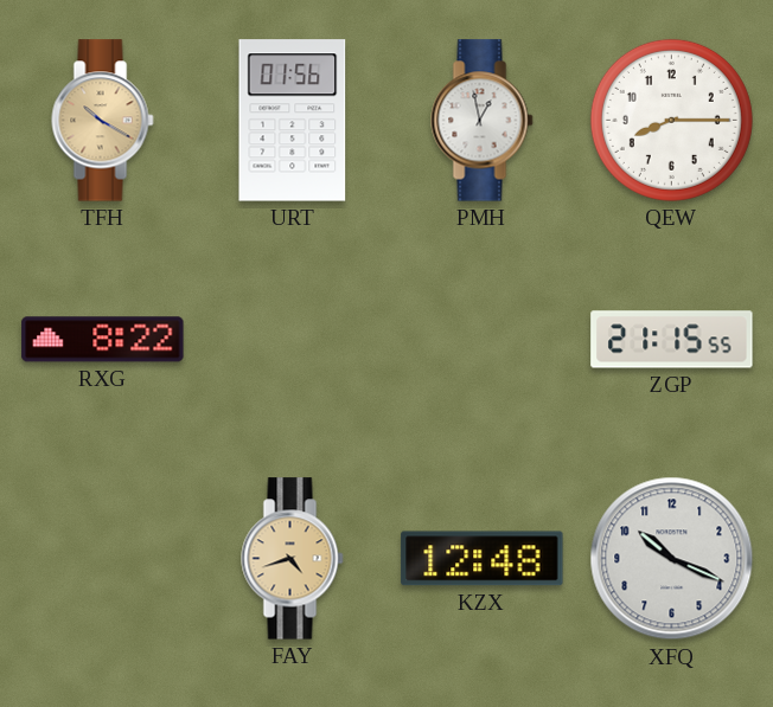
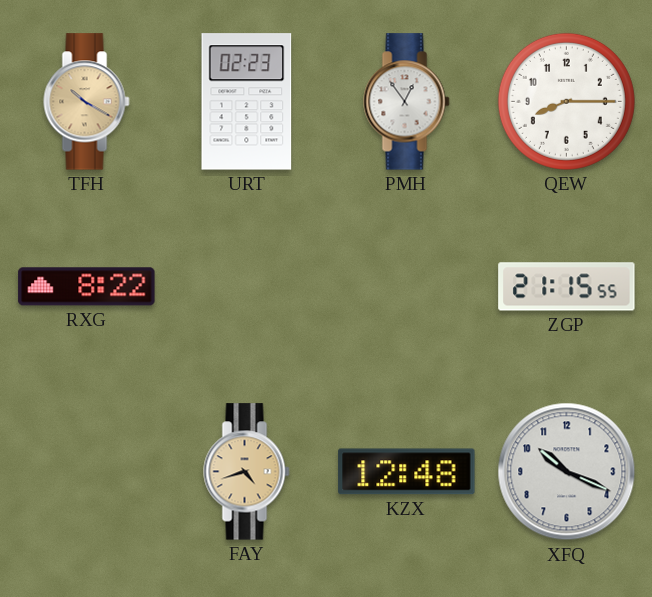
URT: 01:56 -> 02:23 (247, 102)
PMH: 12:58 -> 12:54 (407, 102)
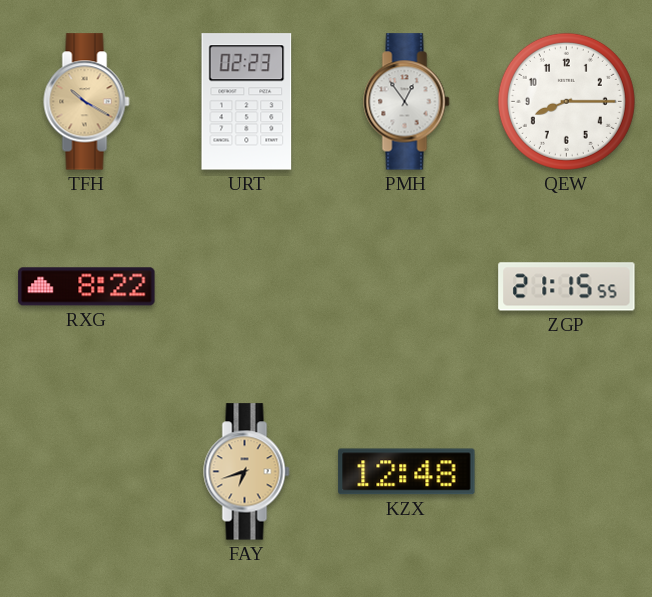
FAY: 4:42 -> 6:42 (247, 472)
XFQ: 10:19 -> none (567, 472)
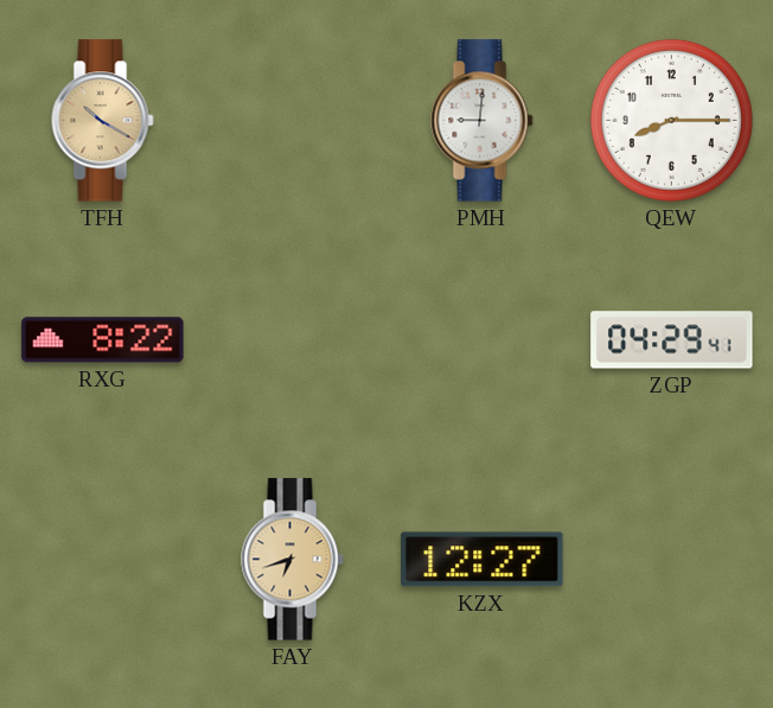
URT: 02:23 -> none (247, 102)
PMH: 12:54 -> 9:01 (483, 121)
ZGP: 21:15 -> 04:29 (672, 340)
KZX: 12:48 -> 12:27 (483, 560)
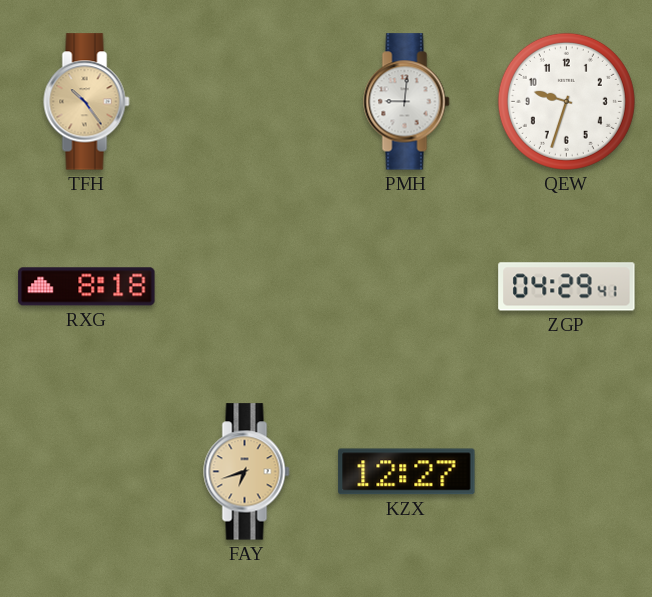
TFH: 10:20 -> 10:24 (87, 102)
QEW: 8:15 -> 9:33 (566, 101)
RXG: 8:22 -> 8:18 (87, 287)
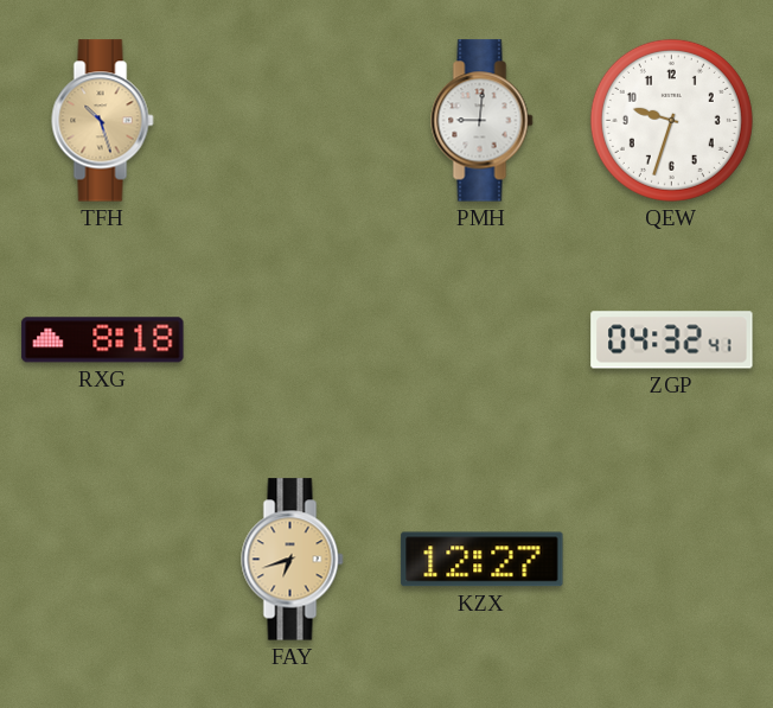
TFH: 10:24 -> 10:27 (103, 121)
ZGP: 04:29 -> 04:32 (672, 340)
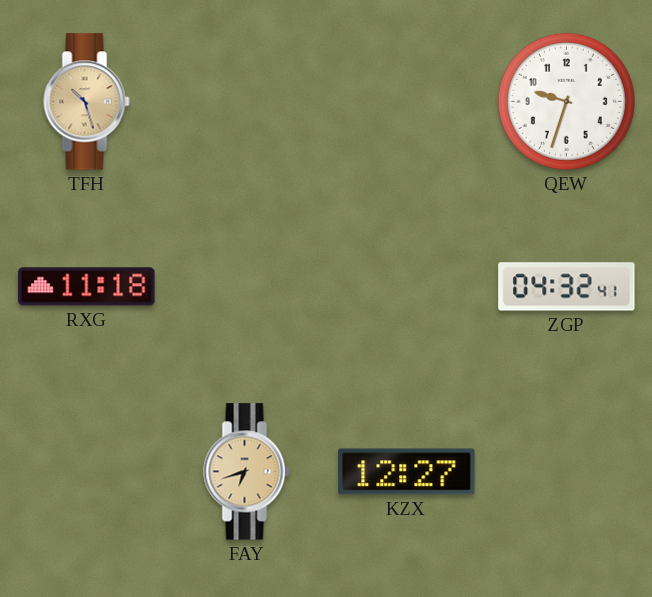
PMH: 9:01 -> none (483, 121)
RXG: 8:18 -> 11:18 (87, 287)
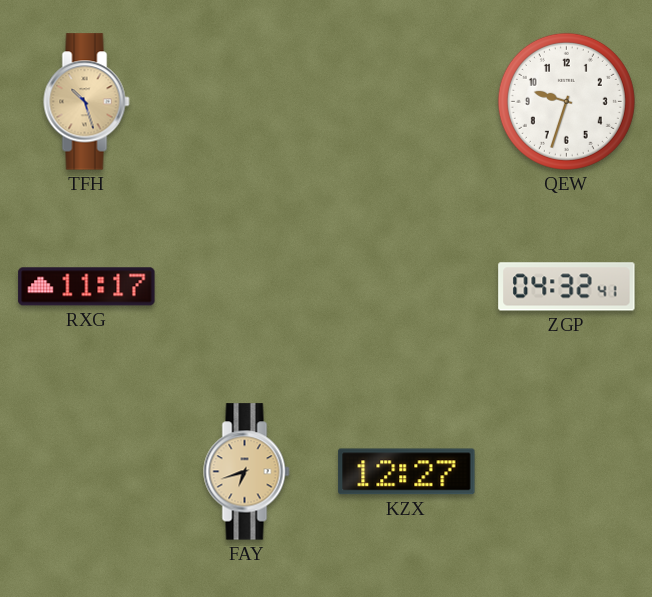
RXG: 11:18 -> 11:17 (87, 287)
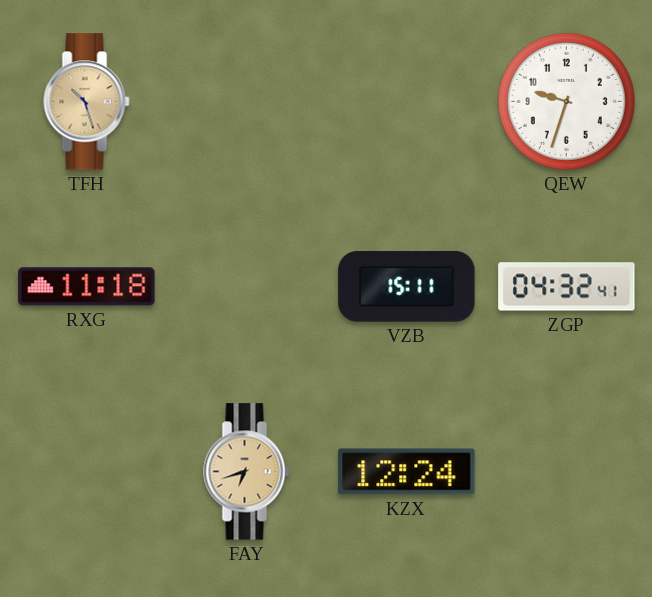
RXG: 11:17 -> 11:18 (87, 287)
VZB: none -> 15:11 (407, 287)
KZX: 12:27 -> 12:24 (407, 472)
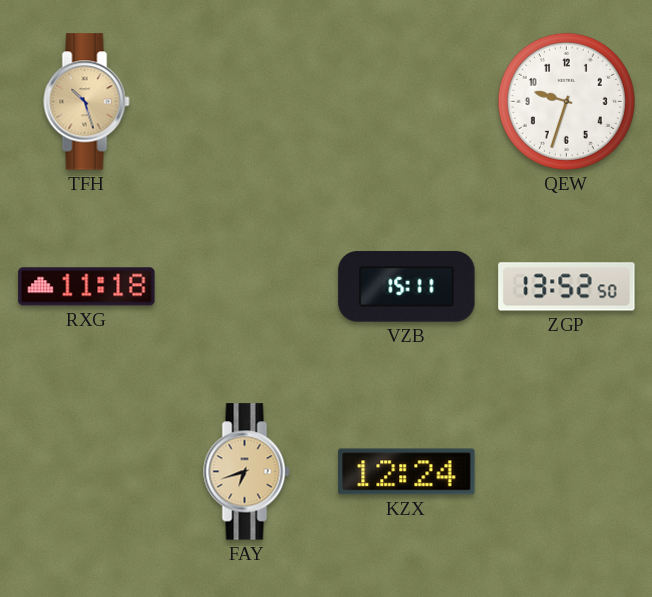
ZGP: 04:32 -> 13:52 (567, 287)
